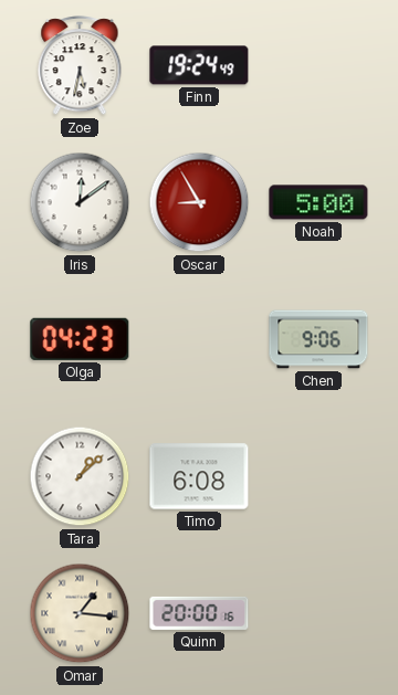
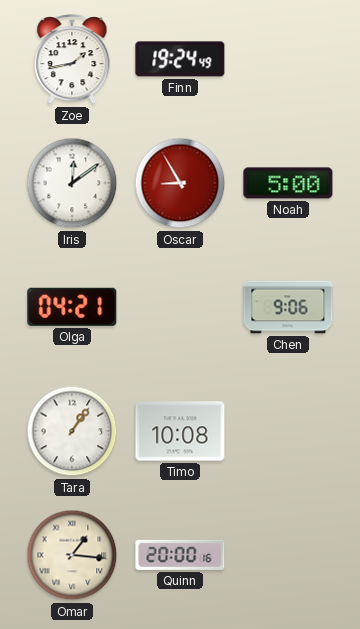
Zoe: 5:32 -> 1:43 (72, 60)
Olga: 04:23 -> 04:21 (72, 307)
Tara: 1:08 -> 1:06 (72, 431)
Timo: 6:08 -> 10:08 (180, 431)
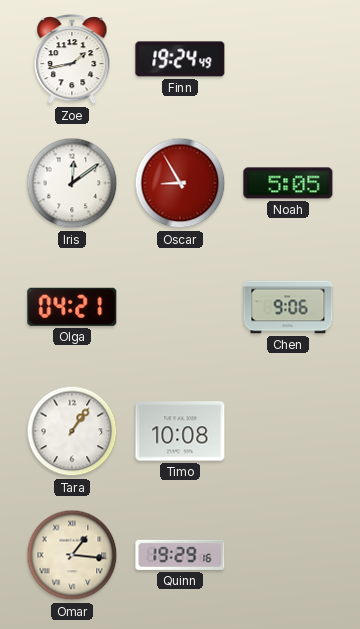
Noah: 5:00 -> 5:05 (288, 183)
Quinn: 20:00 -> 19:29 (180, 555)
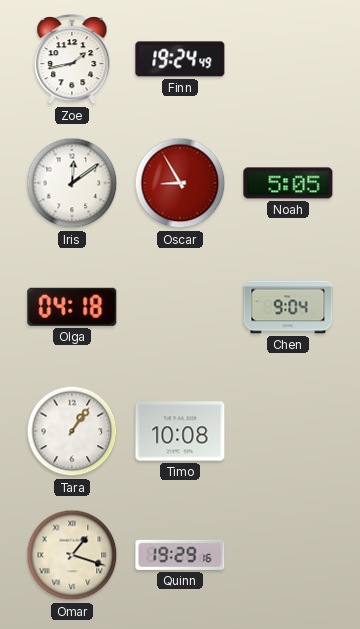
Olga: 04:21 -> 04:18 (72, 307)
Chen: 9:06 -> 9:04 (288, 307)
Omar: 1:16 -> 1:18 (72, 555)
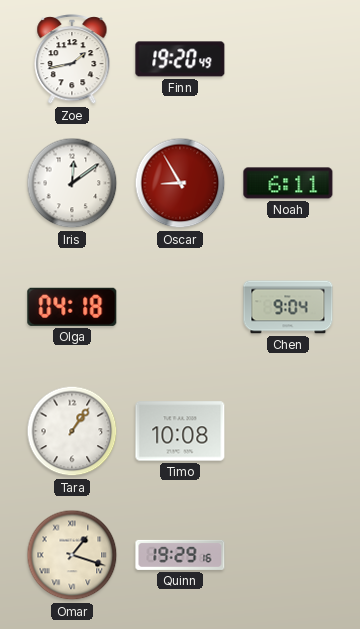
Finn: 19:24 -> 19:20 (180, 59)
Noah: 5:05 -> 6:11 (288, 183)
